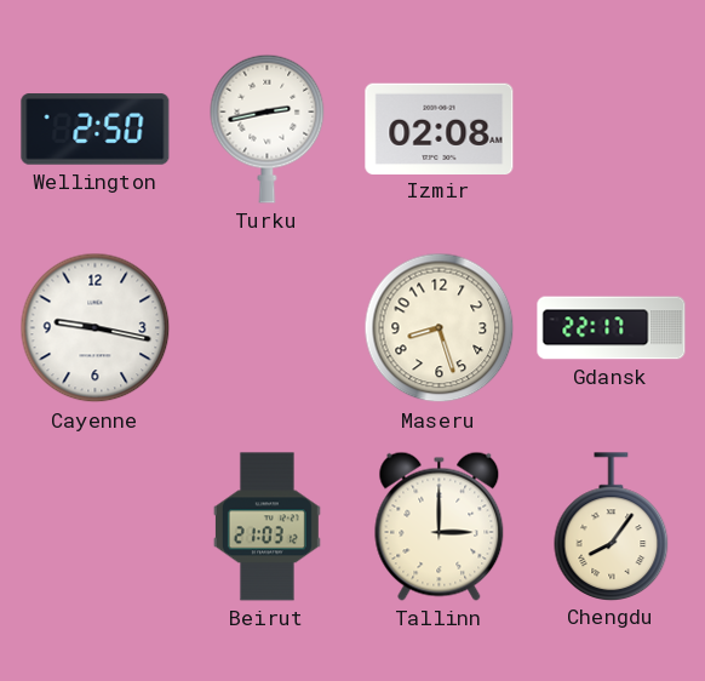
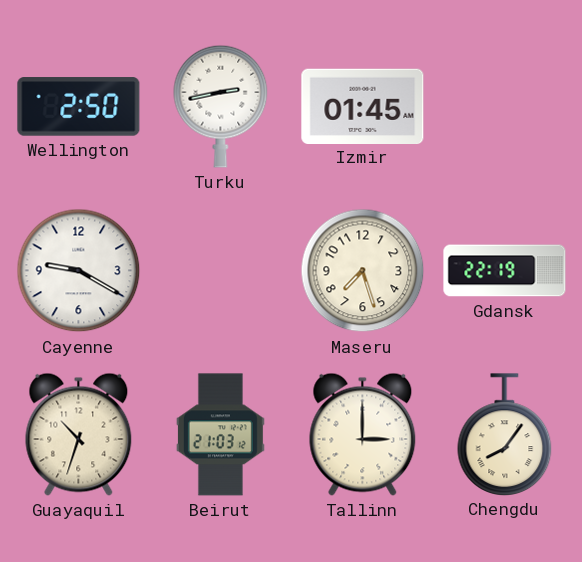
Izmir: 02:08 -> 01:45 (363, 106)
Cayenne: 9:17 -> 9:20 (79, 271)
Maseru: 8:27 -> 7:27 (363, 271)
Gdansk: 22:17 -> 22:19 (505, 271)
Guayaquil: none -> 10:33 (79, 434)
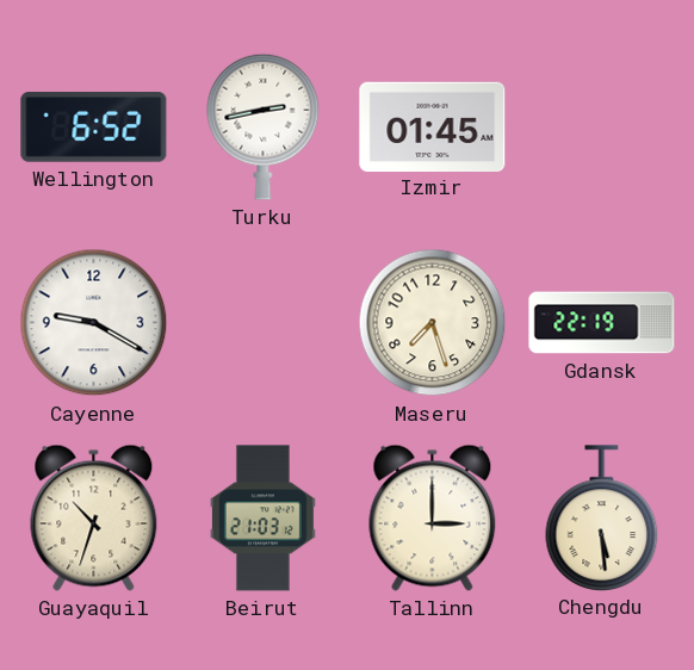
Wellington: 2:50 -> 6:52 (94, 128)
Chengdu: 8:06 -> 5:29 (602, 517)
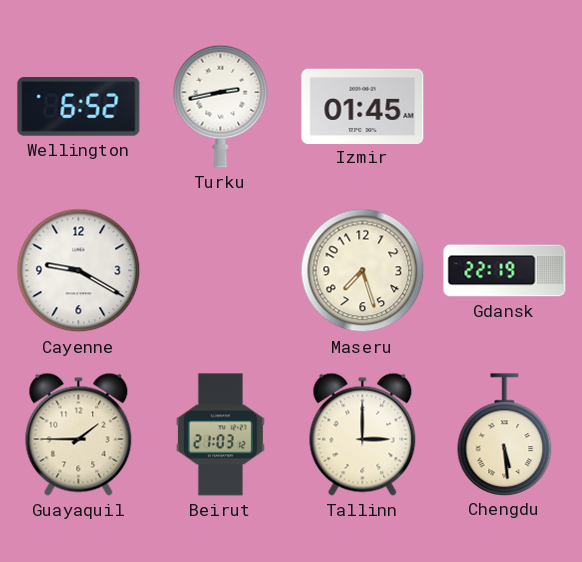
Guayaquil: 10:33 -> 1:45 (79, 434)
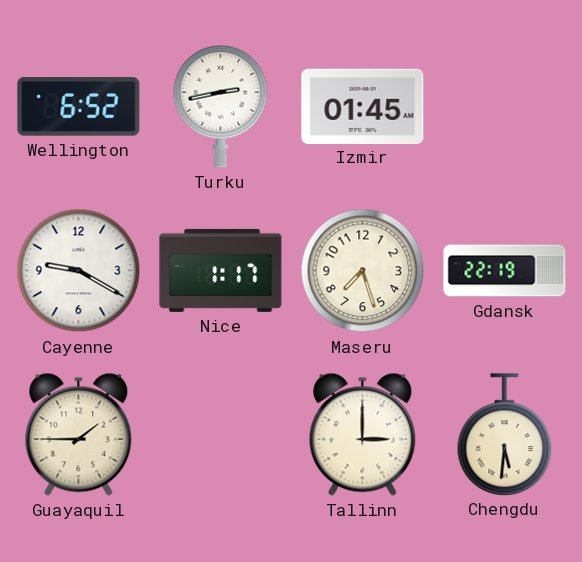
Nice: none -> 1:17 (221, 270)
Beirut: 21:03 -> none (220, 435)
Chengdu: 5:29 -> 5:31 (505, 434)
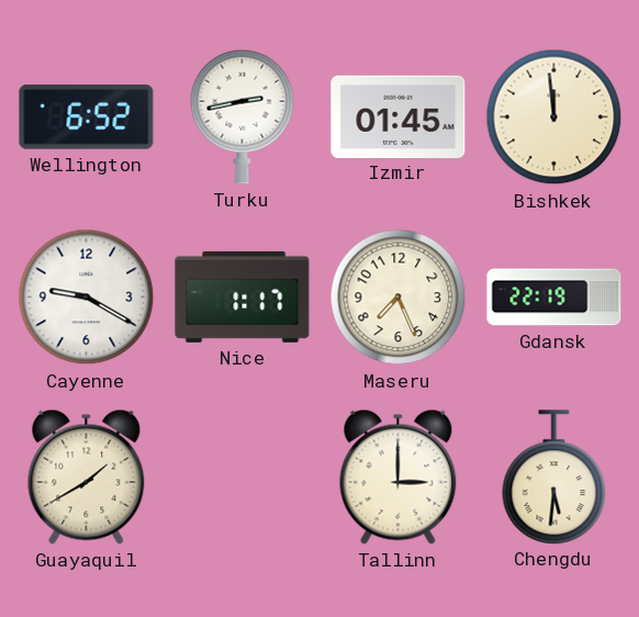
Bishkek: none -> 11:59 (554, 117)
Maseru: 7:27 -> 7:26 (399, 298)
Guayaquil: 1:45 -> 1:40 (87, 476)
